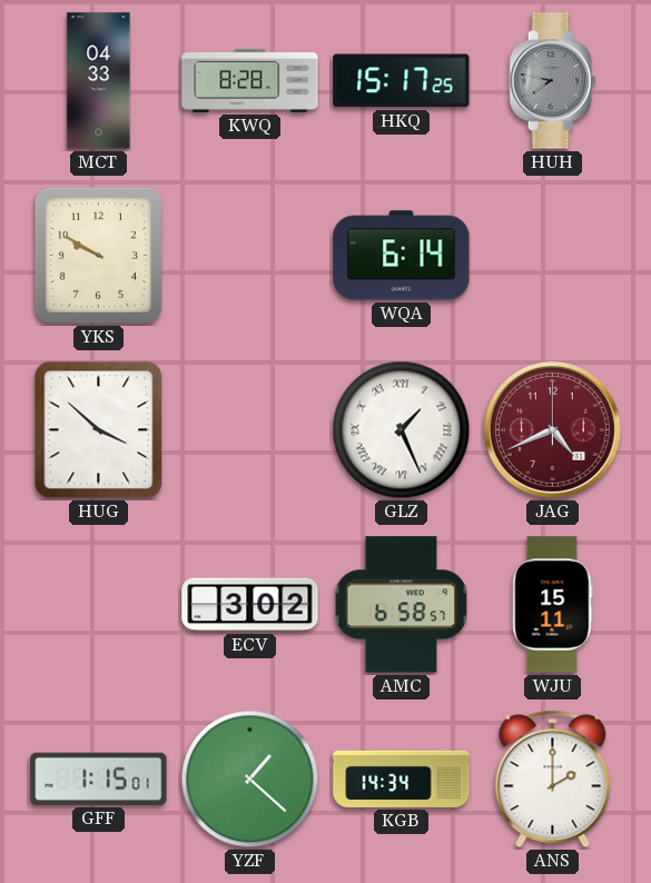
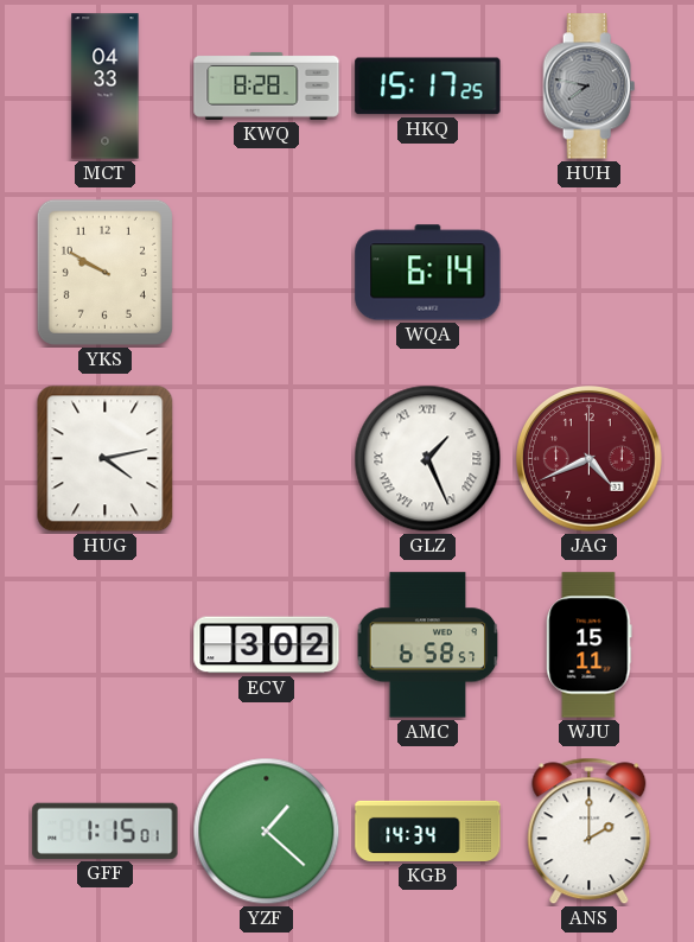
HUG: 3:52 -> 4:13 (106, 459)
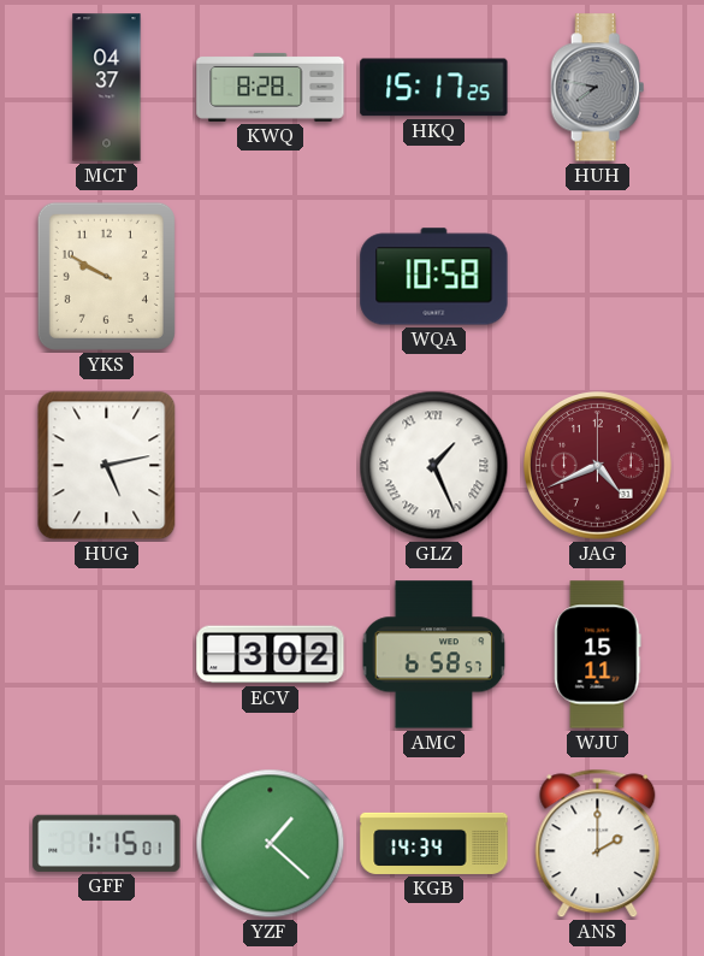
MCT: 04:33 -> 04:37 (107, 88)
WQA: 6:14 -> 10:58 (434, 277)
HUG: 4:13 -> 5:13 (107, 466)
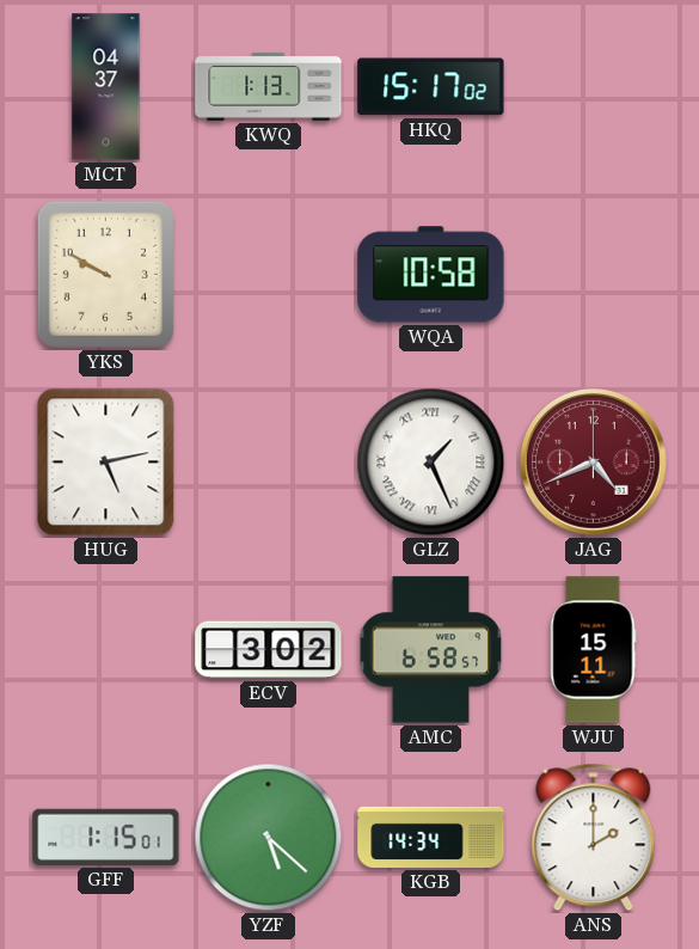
KWQ: 8:28 -> 1:13 (269, 86)
HKQ: 15:17:25 -> 15:17:02 (431, 87)
HUH: 7:47 -> none (598, 88)
YZF: 1:22 -> 5:22 (269, 838)
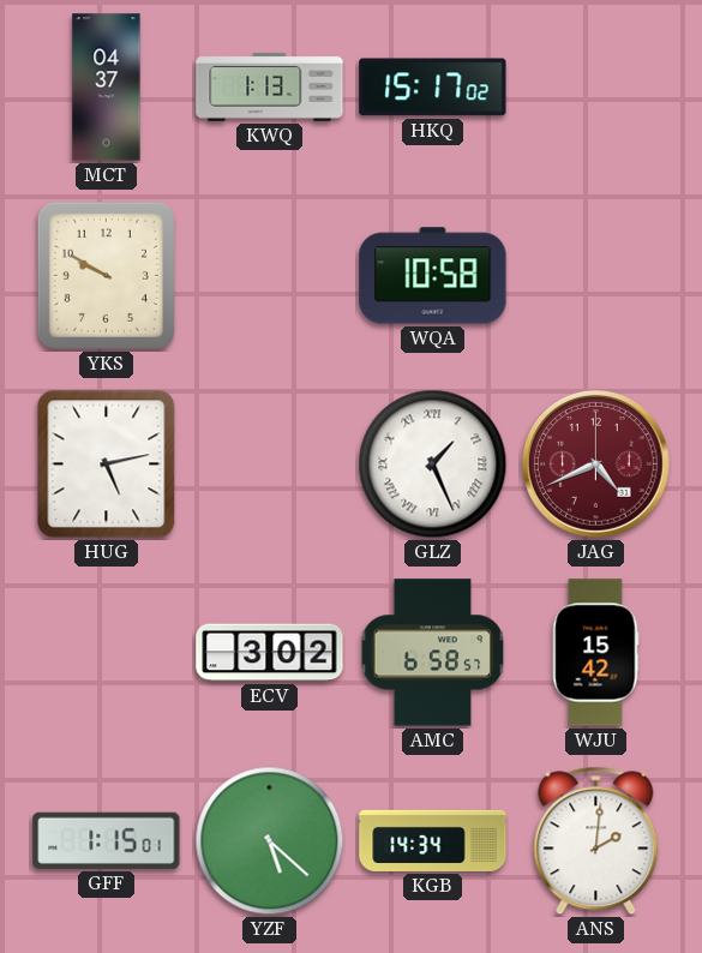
WJU: 15:11 -> 15:42 (596, 653)
ANS: 2:00 -> 2:01 (596, 841)
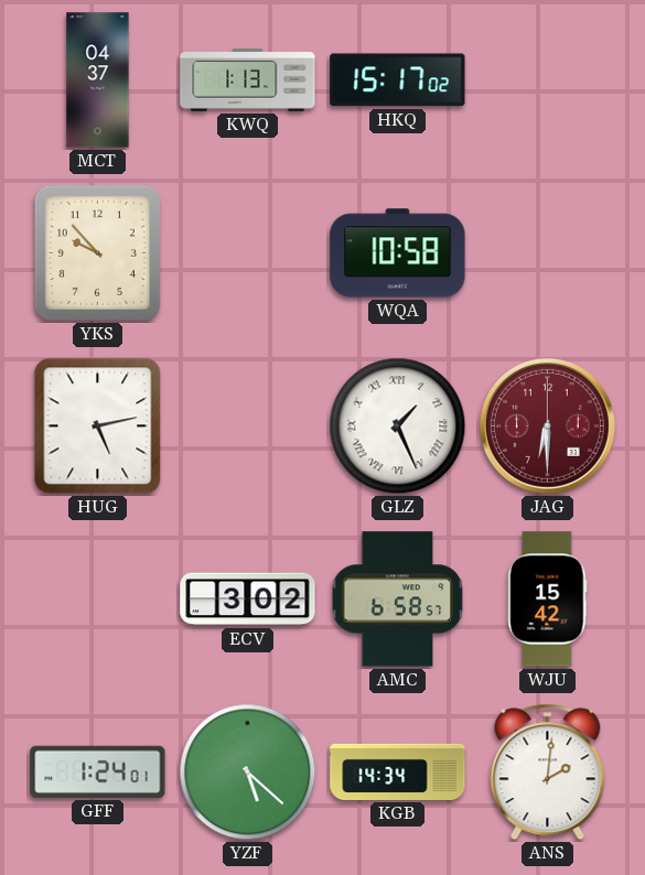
YKS: 9:50 -> 9:53 (97, 252)
JAG: 4:41 -> 6:30 (548, 426)
GFF: 1:15 -> 1:24 (98, 771)
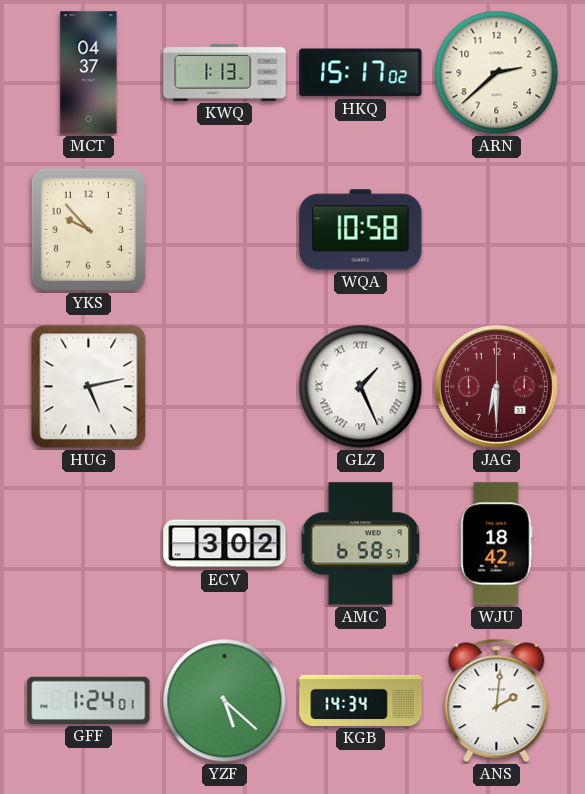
ARN: none -> 2:38 (497, 73)
WJU: 15:42 -> 18:42 (497, 544)
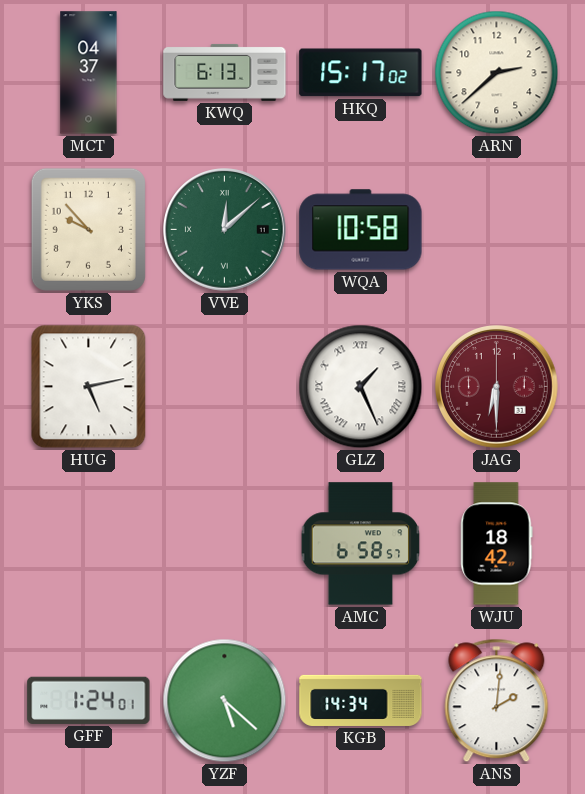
KWQ: 1:13 -> 6:13 (225, 72)
VVE: none -> 12:08 (225, 230)
ECV: 3:02 -> none (225, 544)
